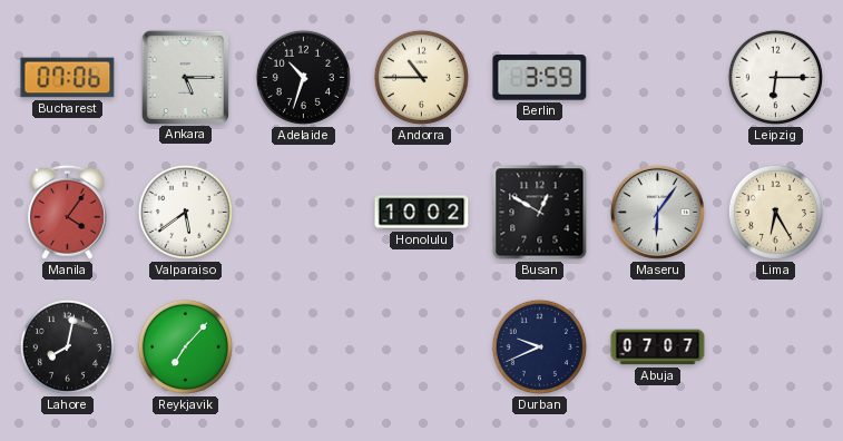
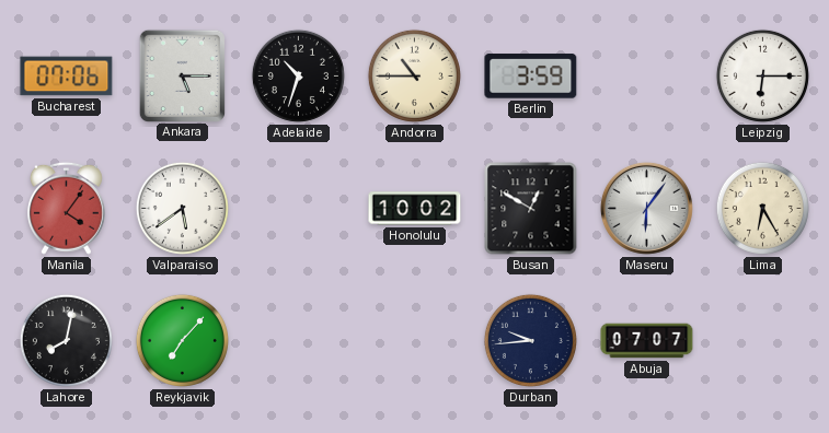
Durban: 9:41 -> 9:44 (530, 340)
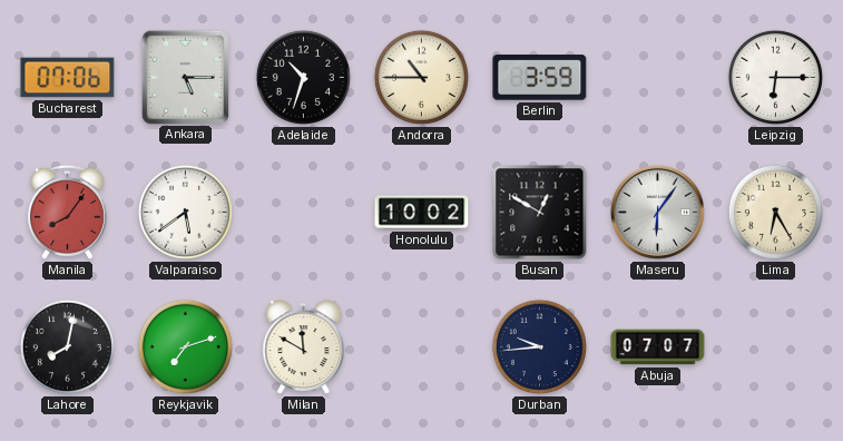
Manila: 4:06 -> 8:06 (67, 212)
Reykjavik: 7:07 -> 7:12 (185, 346)
Milan: none -> 11:50 (304, 347)
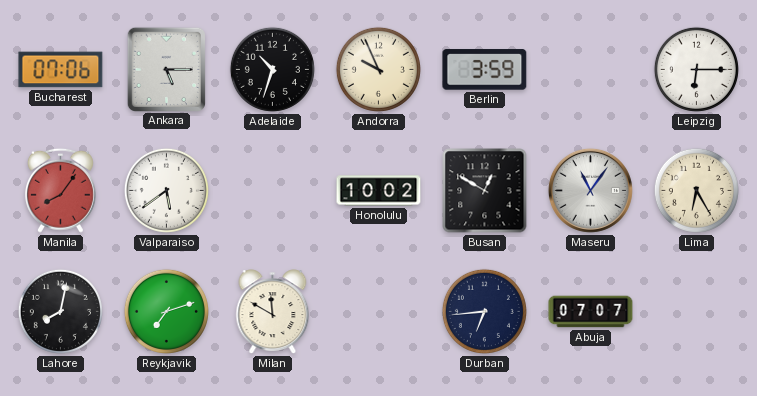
Andorra: 10:45 -> 9:56 (378, 69)
Maseru: 6:06 -> 11:06 (590, 190)
Durban: 9:44 -> 6:44 (484, 311)
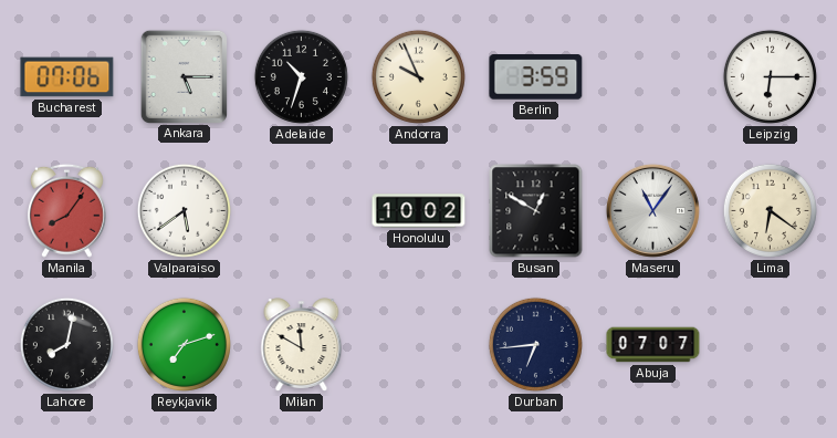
Lima: 6:25 -> 6:21 (770, 210)
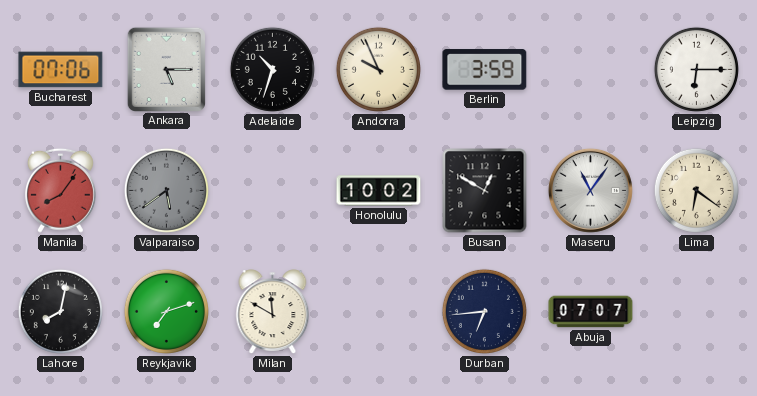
Valparaiso dial: white -> grey (166, 190)
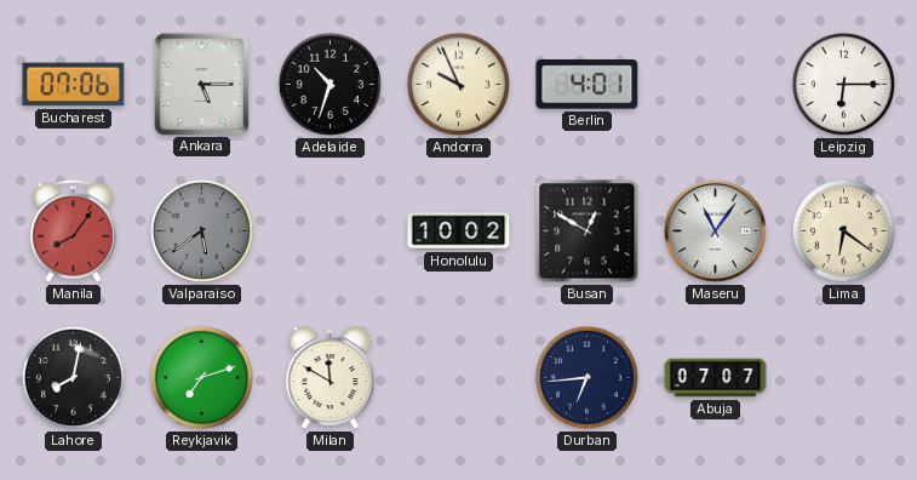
Berlin: 3:59 -> 4:01 (588, 85)
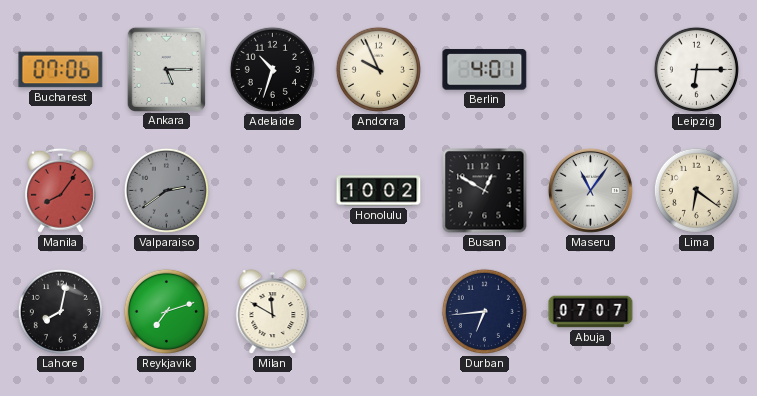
Valparaiso: 5:39 -> 2:39 (166, 190)
